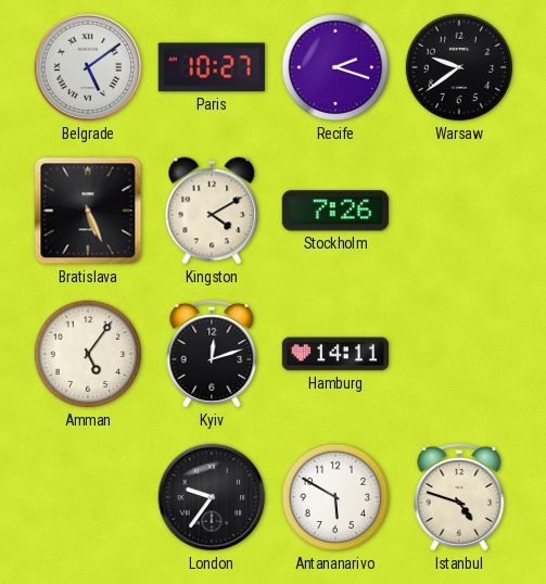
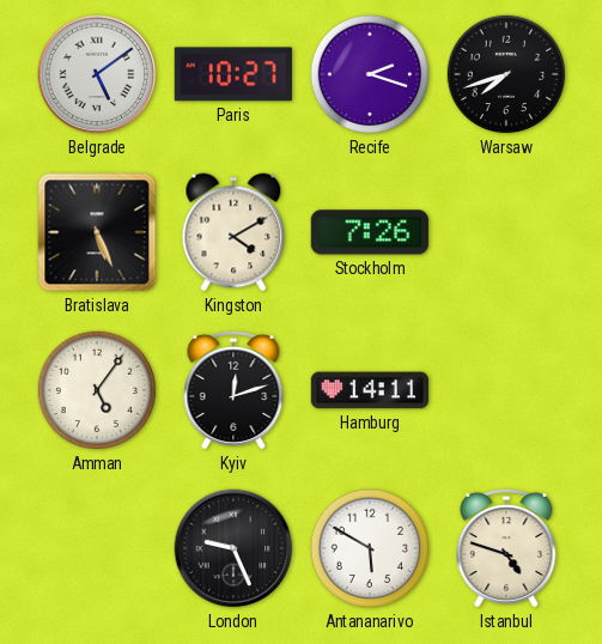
Warsaw: 9:39 -> 7:42 (506, 74)
London: 9:36 -> 9:26 (233, 548)
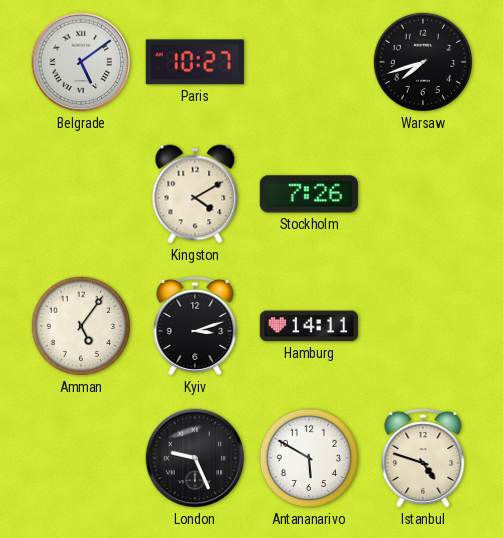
Recife: 2:18 -> none (370, 74)
Bratislava: 5:26 -> none (97, 232)
Kyiv: 12:12 -> 3:12 (195, 326)
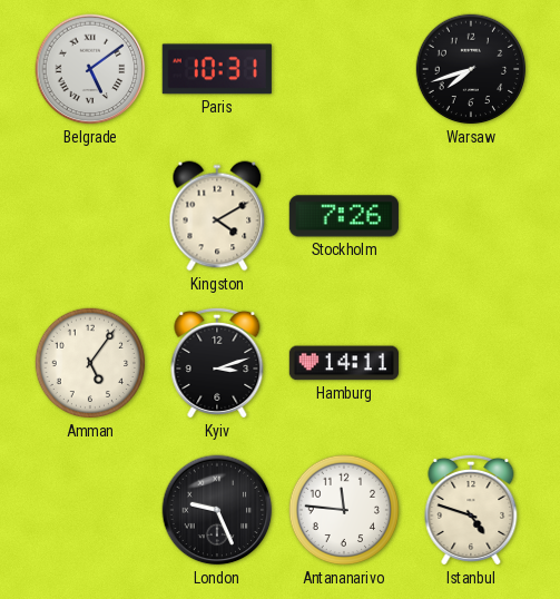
Paris: 10:27 -> 10:31 (217, 69)
Antananarivo: 5:50 -> 11:46 (344, 510)
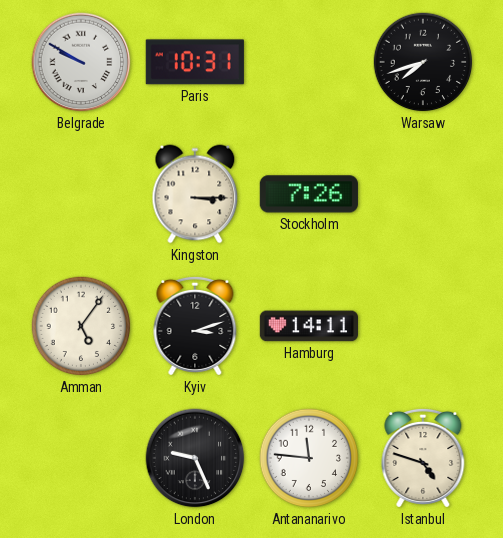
Belgrade: 5:09 -> 9:50 (81, 62)
Kingston: 4:10 -> 3:15 (195, 194)
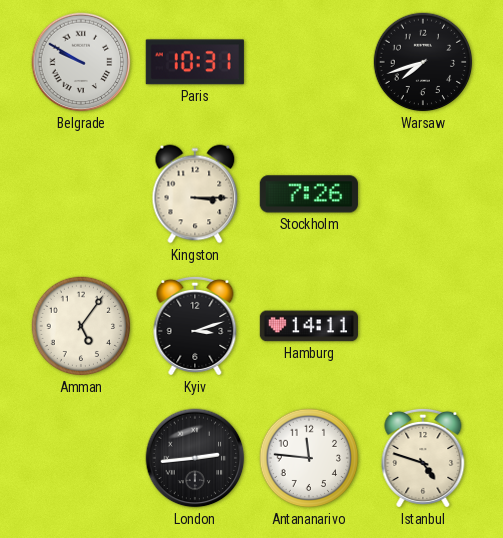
London: 9:26 -> 2:44 (195, 458)
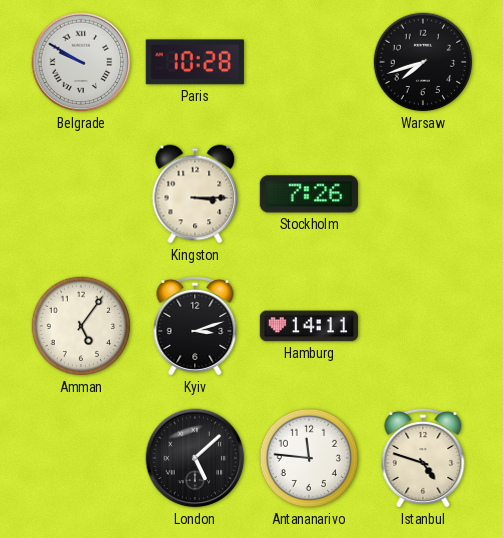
Paris: 10:31 -> 10:28 (195, 62)
London: 2:44 -> 5:08 (195, 458)
